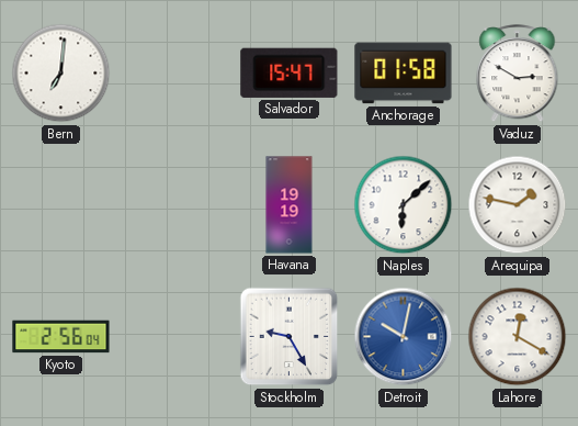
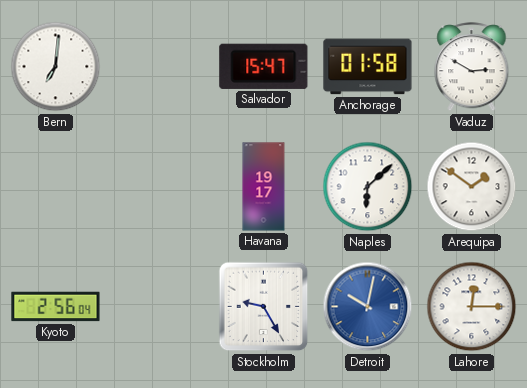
Havana: 19:19 -> 19:17 (264, 187)
Arequipa: 1:47 -> 1:51 (472, 187)
Lahore: 12:20 -> 12:15 (472, 307)
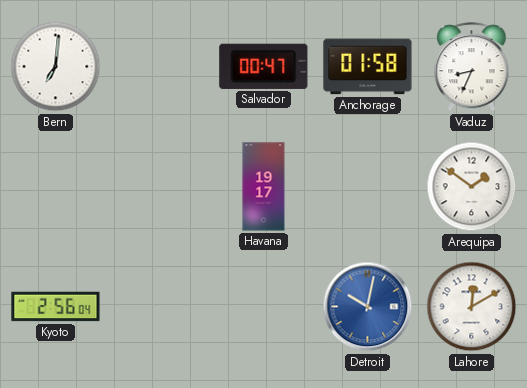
Salvador: 15:47 -> 00:47 (264, 66)
Vaduz: 2:50 -> 8:34 (472, 67)
Naples: 6:08 -> none (368, 187)
Stockholm: 9:25 -> none (264, 307)
Lahore: 12:15 -> 12:10 (472, 307)
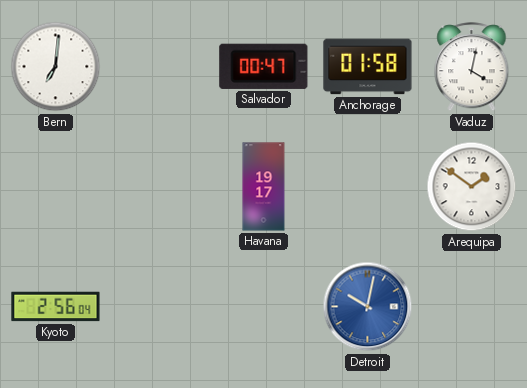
Vaduz: 8:34 -> 4:02 (472, 67)
Lahore: 12:10 -> none (472, 307)
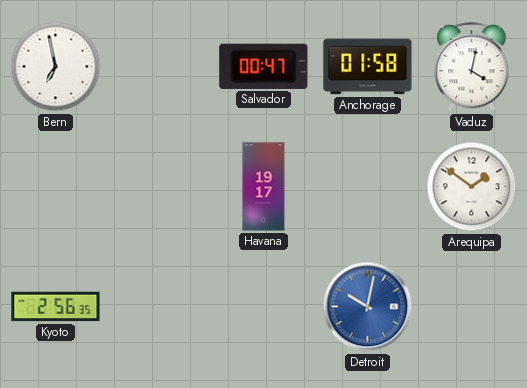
Bern: 7:01 -> 6:58 (56, 67)
Kyoto: 2:56:04 -> 2:56:35 (56, 307)
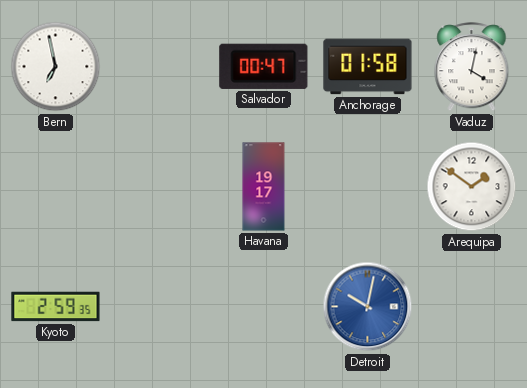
Kyoto: 2:56 -> 2:59 (56, 307)
